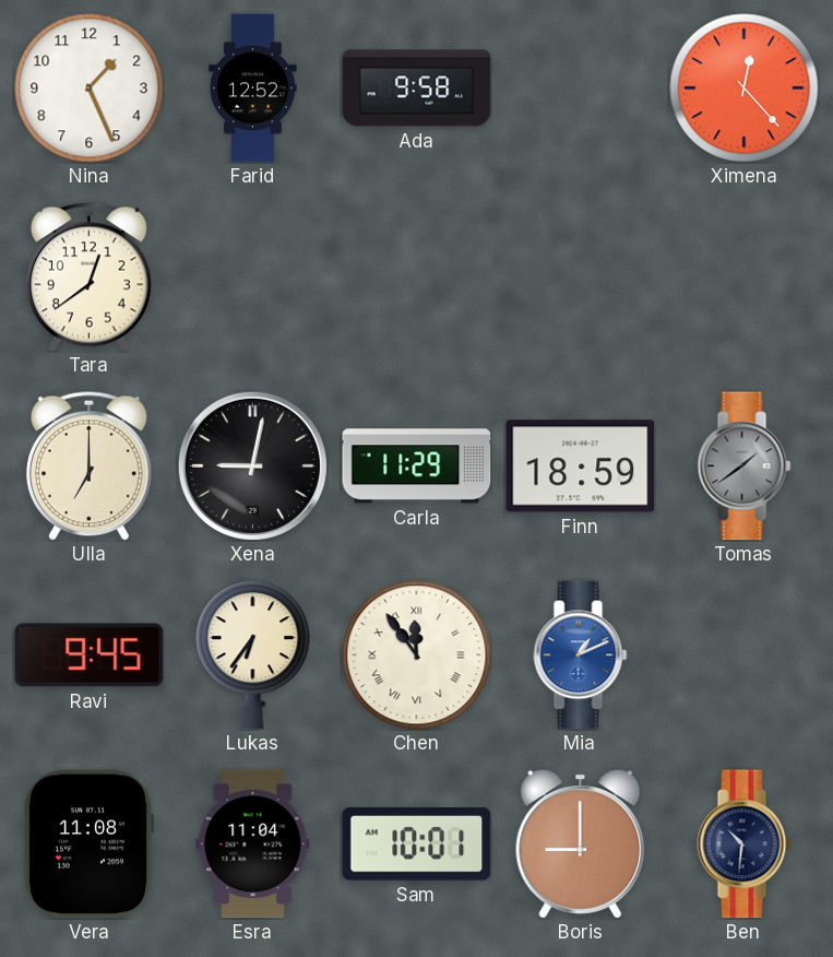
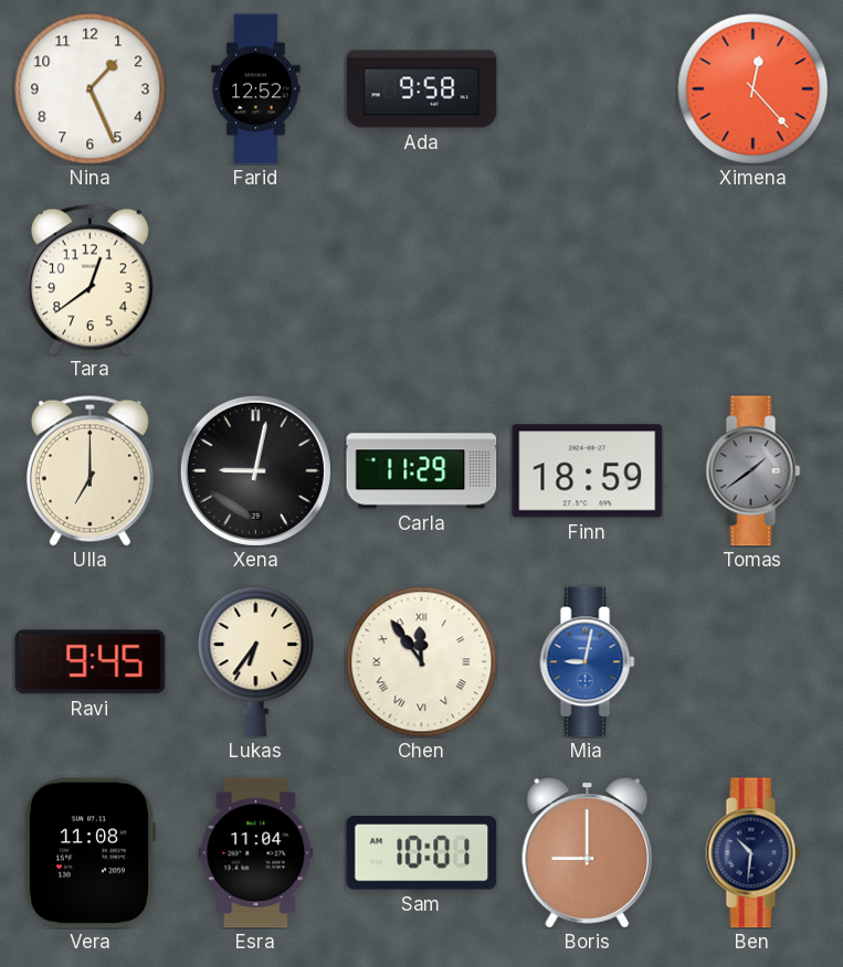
Mia: 1:11 -> 9:02 (588, 662)
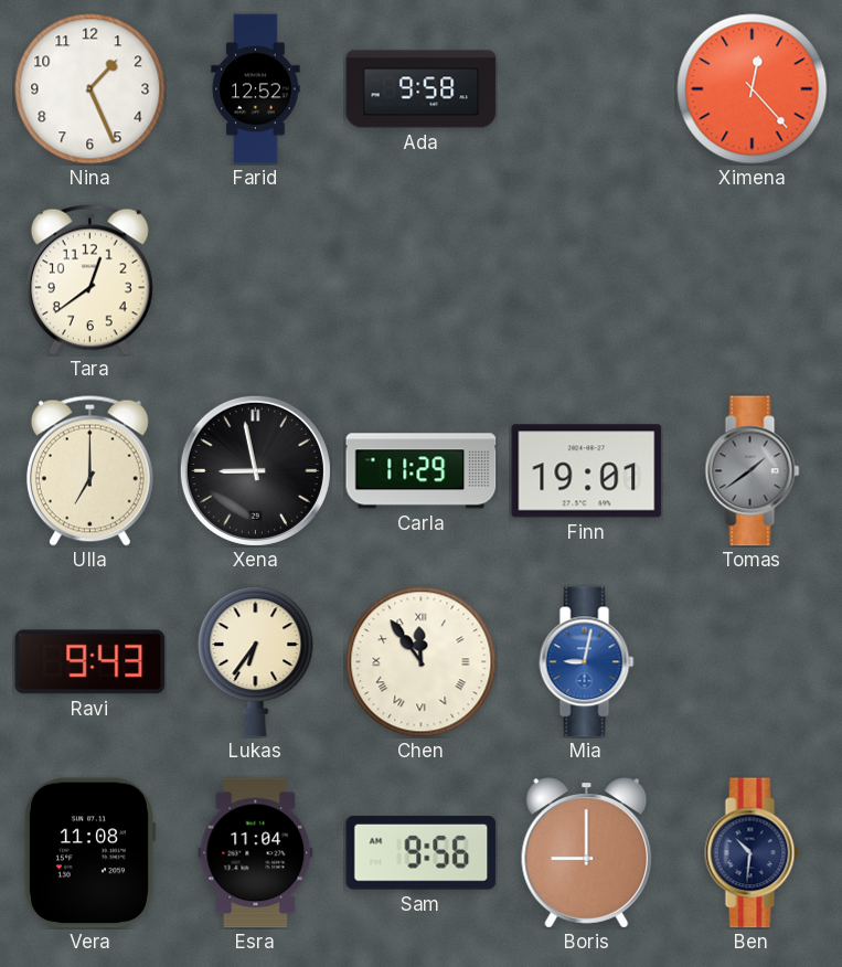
Xena: 9:02 -> 8:58 (255, 470)
Finn: 18:59 -> 19:01 (587, 471)
Ravi: 9:45 -> 9:43 (90, 662)
Sam: 10:01 -> 9:56 (422, 853)
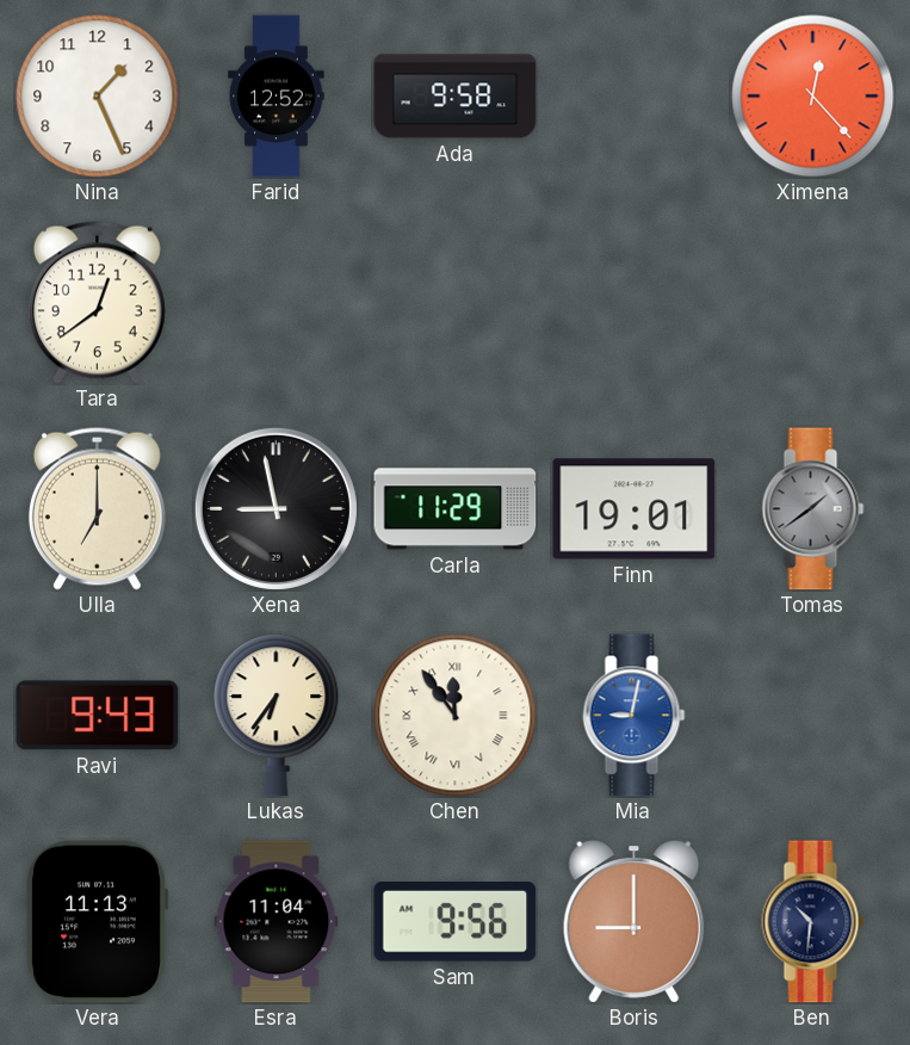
Vera: 11:08 -> 11:13 (95, 922)
